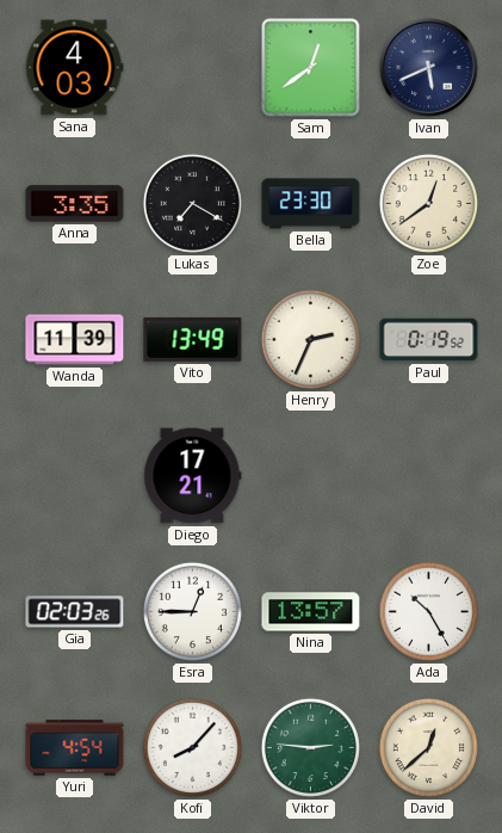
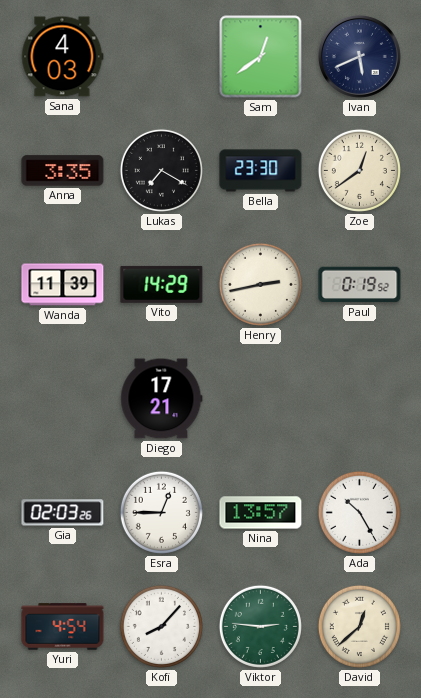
Vito: 13:49 -> 14:29 (162, 284)
Henry: 2:34 -> 2:43 (260, 284)
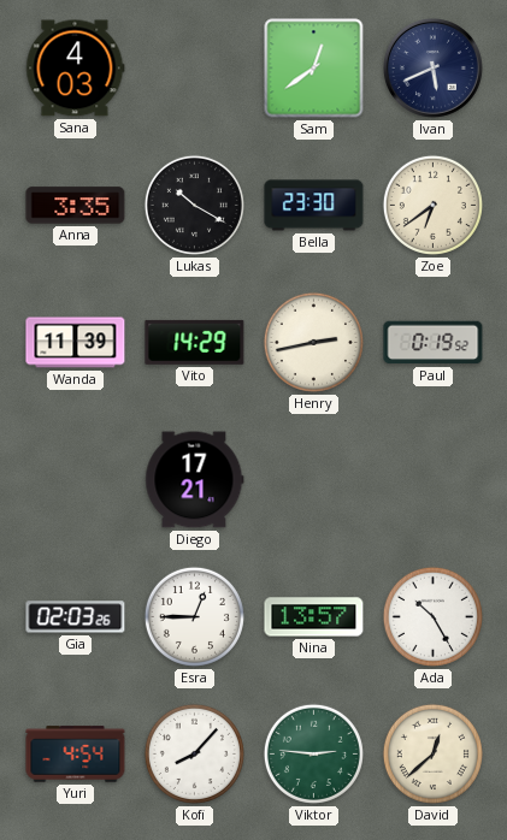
Lukas: 7:20 -> 10:20 (194, 205)
Zoe: 12:39 -> 6:39 (432, 205)
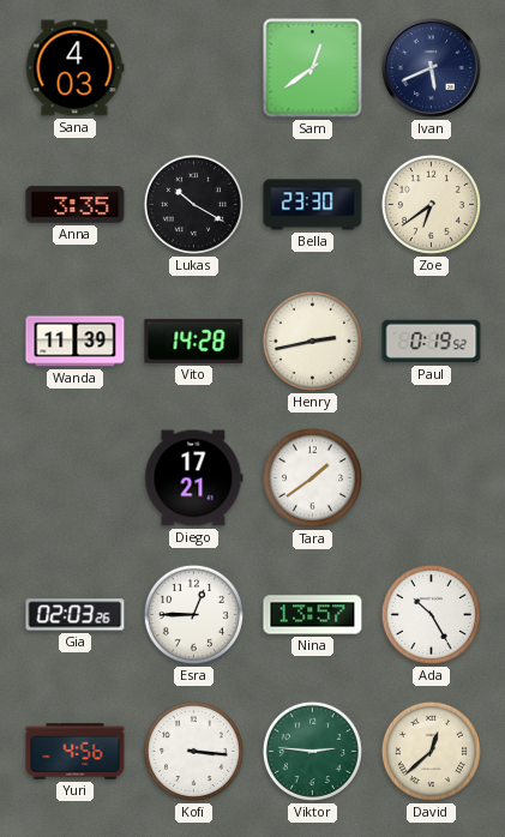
Vito: 14:29 -> 14:28 (194, 341)
Tara: none -> 1:39 (312, 477)
Yuri: 4:54 -> 4:56 (76, 752)
Kofi: 8:07 -> 3:16 (193, 751)
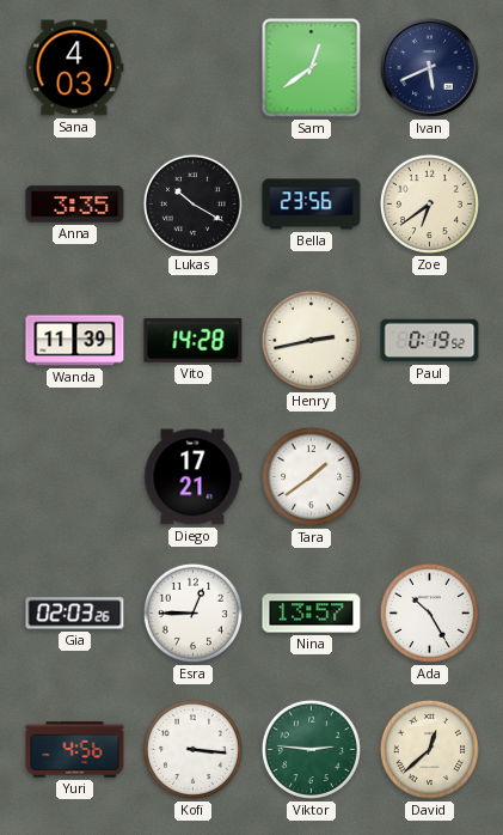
Bella: 23:30 -> 23:56 (312, 205)
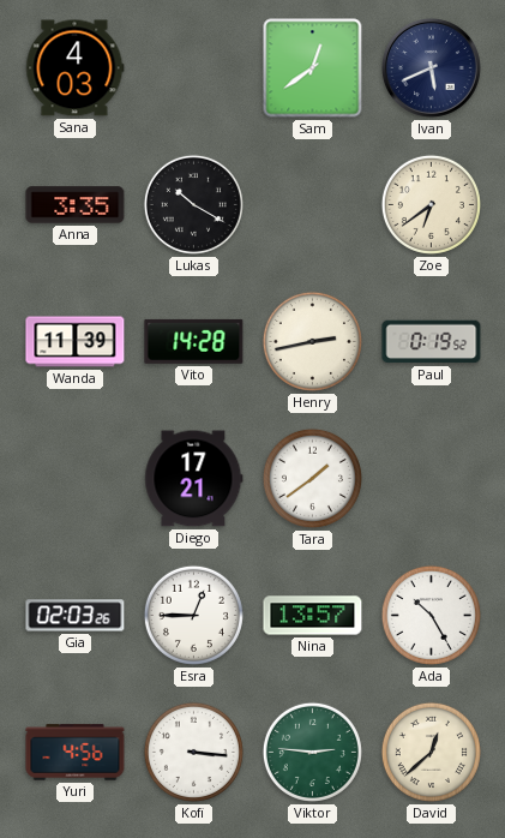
Bella: 23:56 -> none (312, 205)
